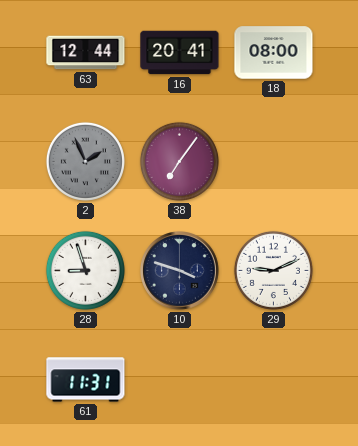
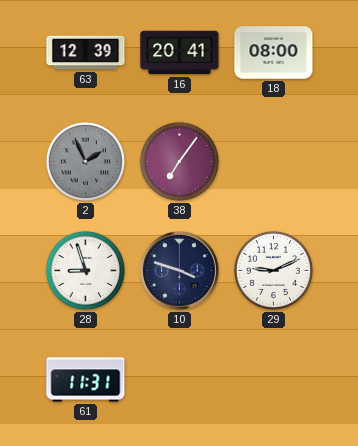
63: 12:44 -> 12:39 (86, 53)
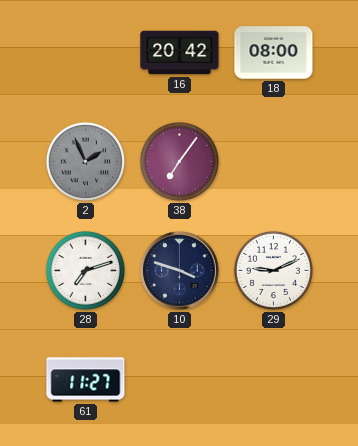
63: 12:39 -> none (86, 53)
16: 20:41 -> 20:42 (180, 53)
28: 8:57 -> 7:12 (85, 270)
61: 11:31 -> 11:27 (86, 380)
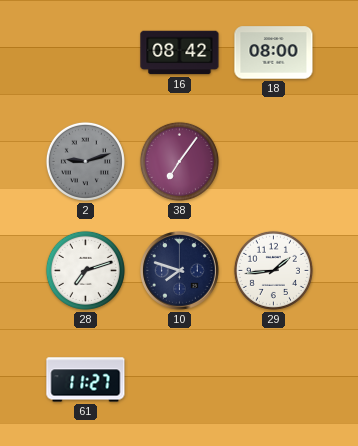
16: 20:42 -> 08:42 (180, 53)
2: 1:56 -> 9:12 (85, 161)
10: 3:48 -> 7:48 (180, 271)
29: 9:11 -> 1:44 (273, 270)
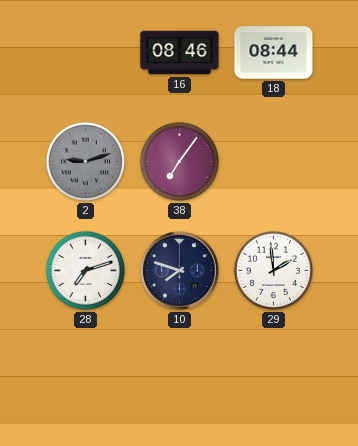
16: 08:42 -> 08:46 (180, 53)
18: 08:00 -> 08:44 (274, 53)
29: 1:44 -> 1:59 (273, 270)
61: 11:27 -> none (86, 380)
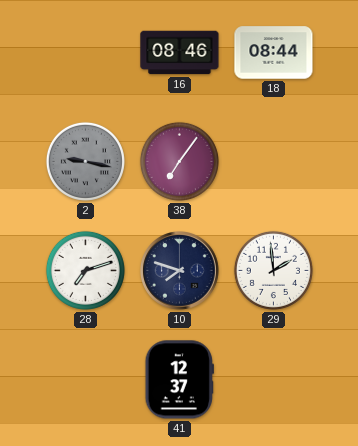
2: 9:12 -> 9:17 (85, 161)
41: none -> 12:37 (179, 380)
